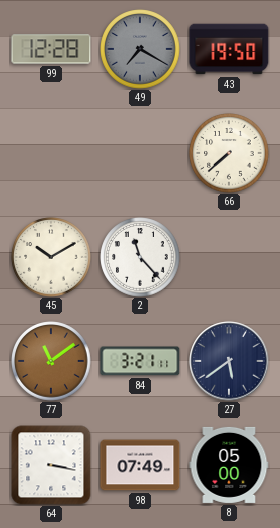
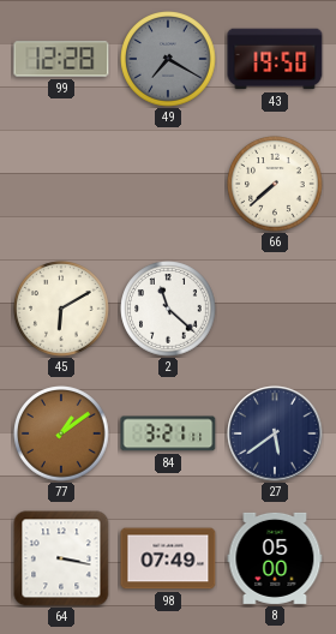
45: 10:10 -> 6:10 (61, 309)
2: 11:23 -> 11:22 (168, 309)
77: 11:09 -> 1:09 (61, 433)
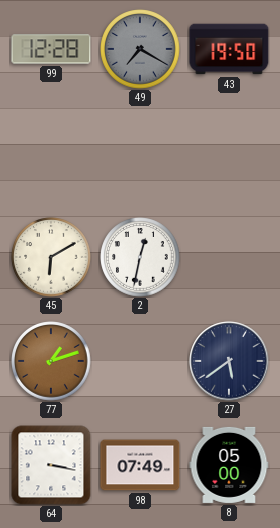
66: 7:38 -> none (275, 184)
2: 11:22 -> 12:32 (140, 257)
77: 1:09 -> 1:12 (51, 361)
84: 3:21 -> none (168, 433)
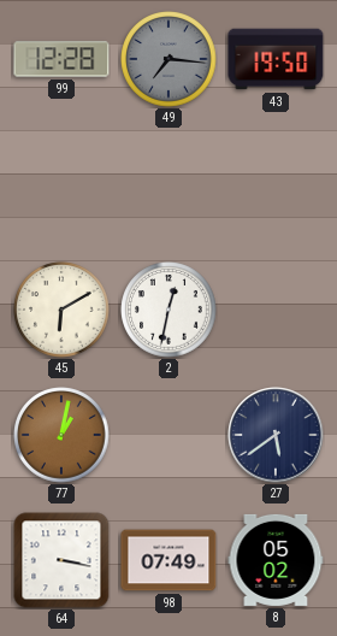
49: 7:20 -> 7:16 (168, 59)
77: 1:12 -> 1:02 (61, 435)
8: 05:00 -> 05:02 (276, 560)
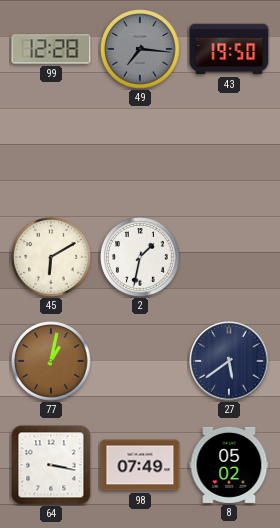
2: 12:32 -> 1:32 (140, 257)
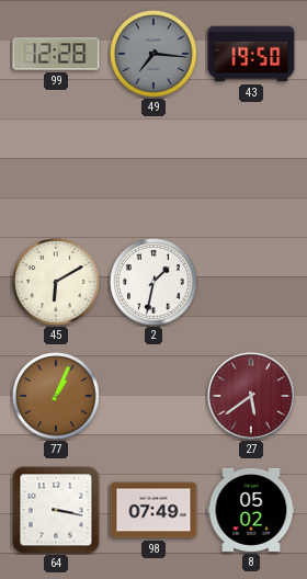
77: 1:02 -> 1:04 (56, 396)
27 dial: navy -> burgundy (251, 396)
